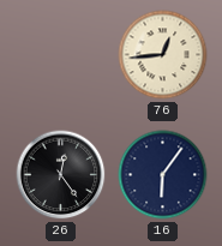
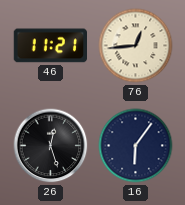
46: none -> 11:21 (51, 46)
26: 12:24 -> 12:27 (51, 146)
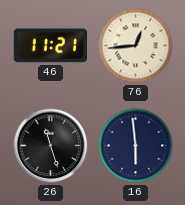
26: 12:27 -> 11:27 (51, 146)
16: 6:06 -> 5:59 (136, 146)
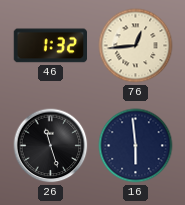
46: 11:21 -> 1:32 (51, 46)
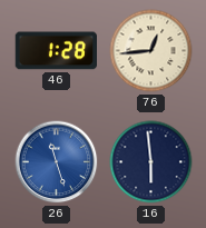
46: 1:32 -> 1:28 (57, 51)
26 dial: black -> blue (57, 162)
